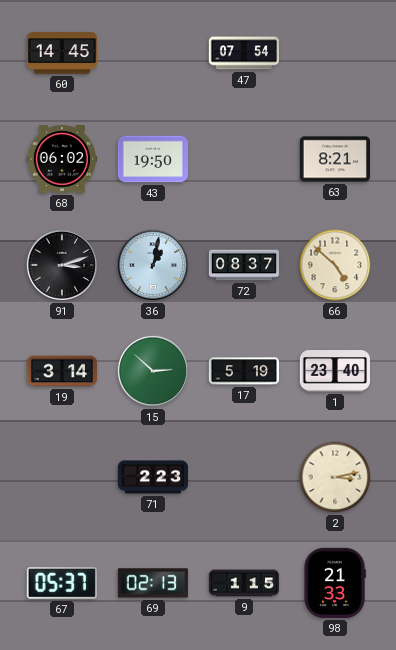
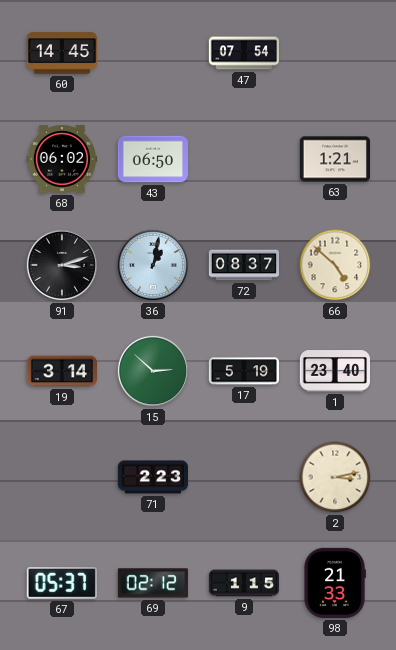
43: 19:50 -> 06:50 (153, 159)
63: 8:21 -> 1:21 (334, 159)
69: 02:13 -> 02:12 (153, 583)
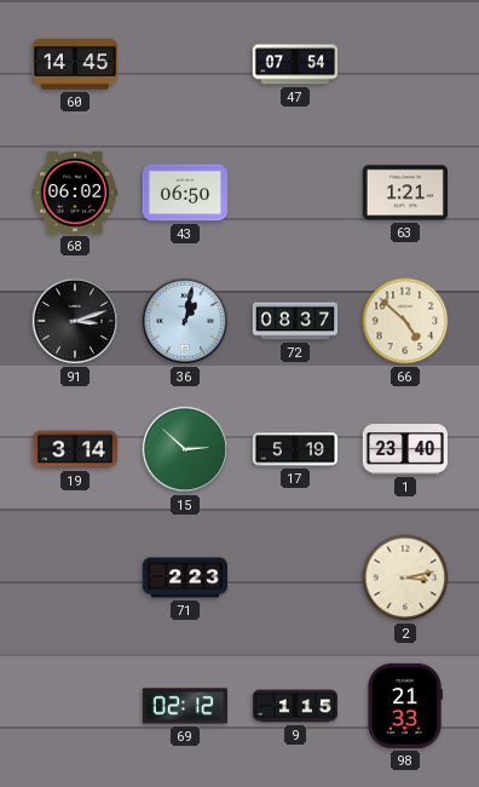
67: 05:37 -> none (62, 584)
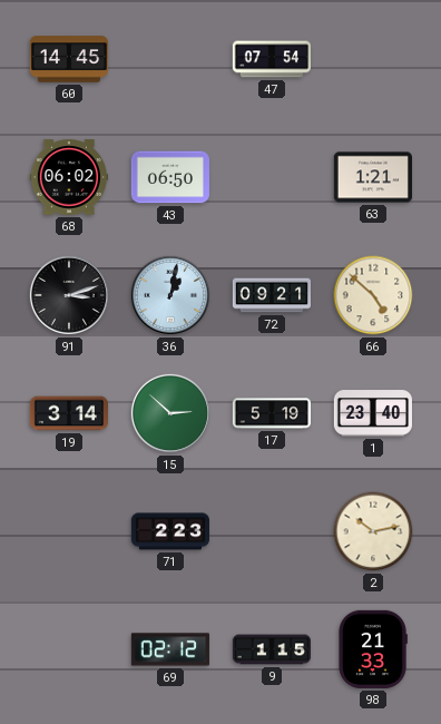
72: 08:37 -> 09:21 (271, 295)
2: 3:13 -> 10:13 (373, 531)
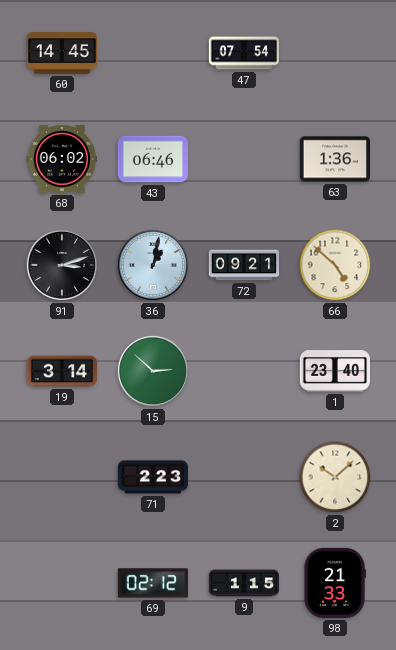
43: 06:50 -> 06:46 (153, 159)
63: 1:21 -> 1:36 (334, 159)
17: 5:19 -> none (271, 413)
2: 10:13 -> 10:08 (335, 477)
